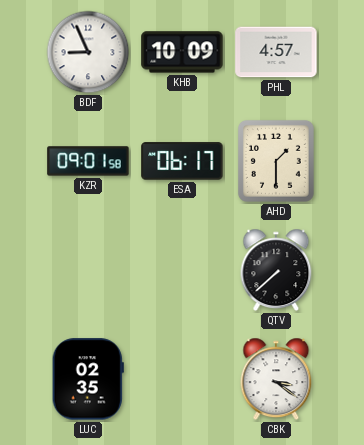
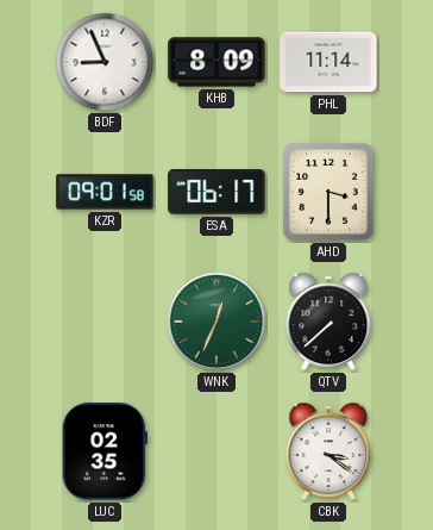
KHB: 10:09 -> 8:09 (216, 62)
PHL: 4:57 -> 11:14 (328, 62)
AHD: 1:30 -> 3:30 (328, 192)
WNK: none -> 12:34 (216, 322)
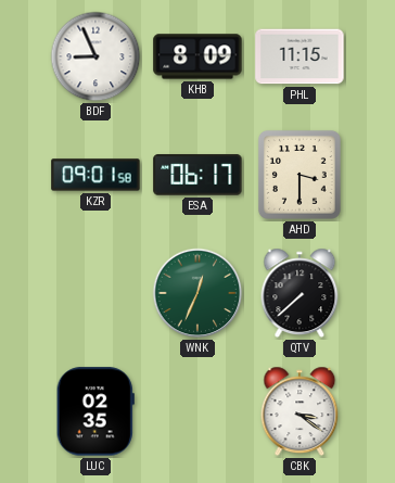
PHL: 11:14 -> 11:15 (300, 56)
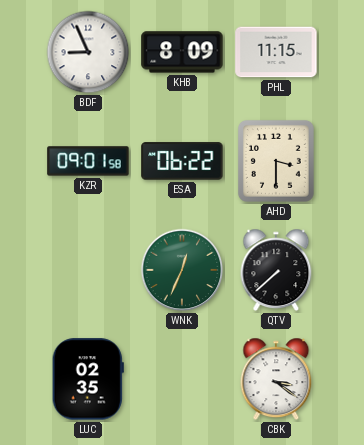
ESA: 06:17 -> 06:22 (182, 161)
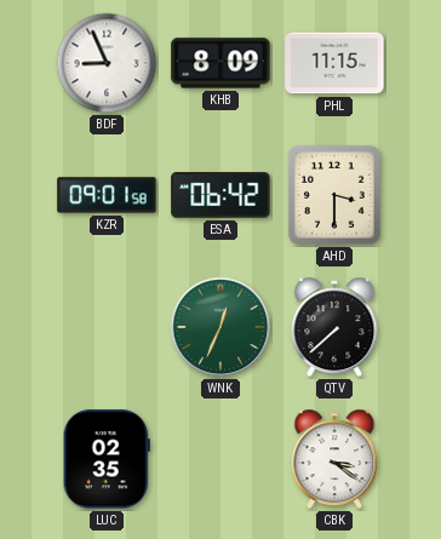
ESA: 06:22 -> 06:42 (220, 195)
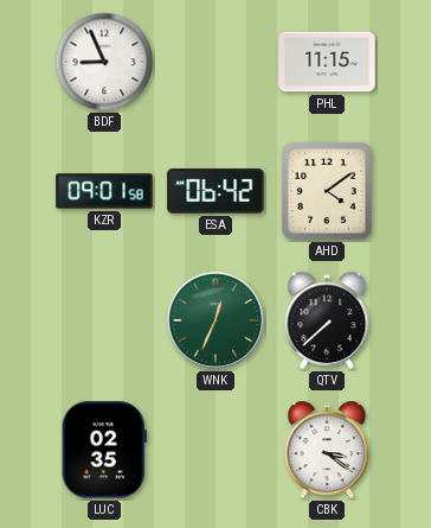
KHB: 8:09 -> none (220, 63)
AHD: 3:30 -> 4:09 (327, 191)
